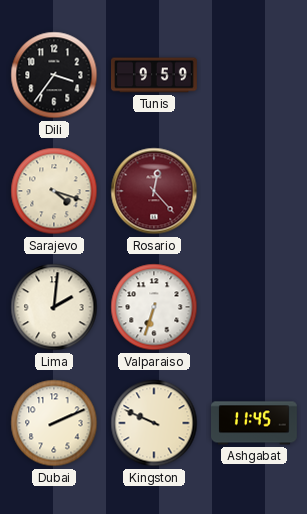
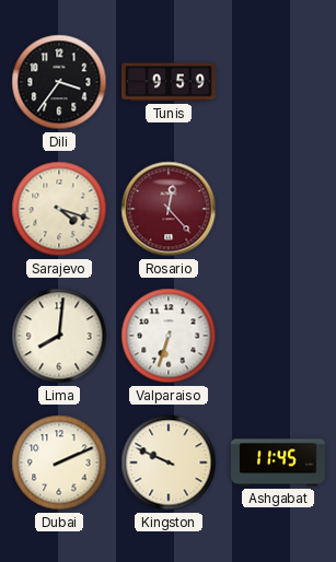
Lima: 2:01 -> 8:01 (59, 336)
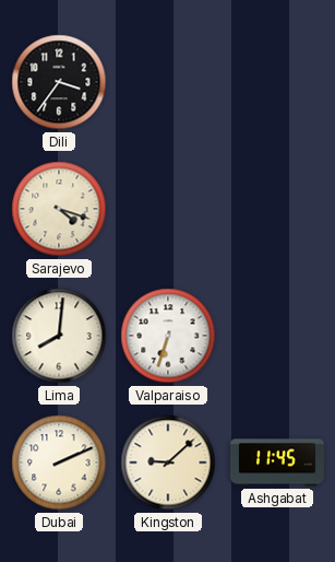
Tunis: 9:59 -> none (170, 82)
Rosario: 12:23 -> none (169, 209)
Kingston: 9:49 -> 9:08 (168, 463)
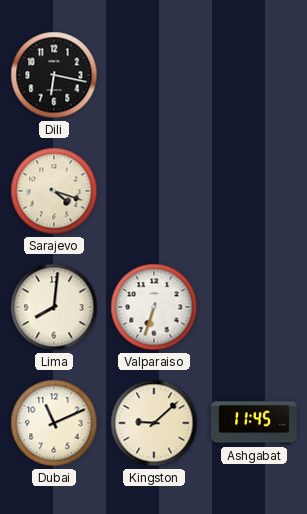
Dili: 3:36 -> 6:17 (54, 75)
Dubai: 2:11 -> 11:11 (54, 423)
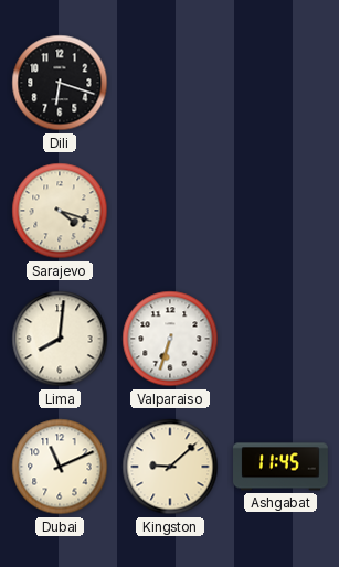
Dili: 6:17 -> 6:18 (60, 83)
